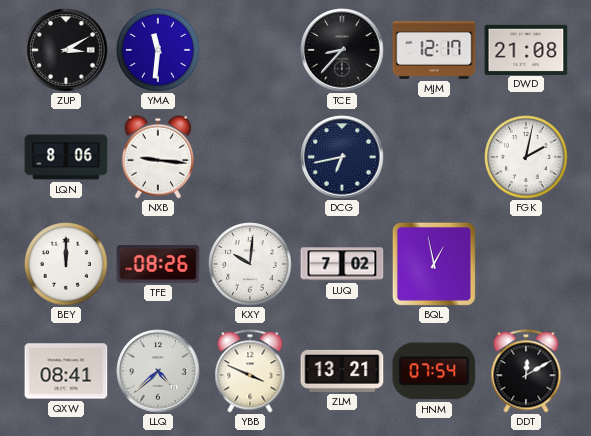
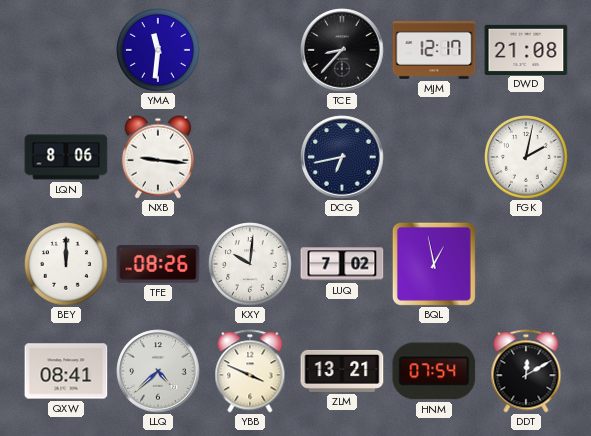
ZUP: 3:10 -> none (66, 50)
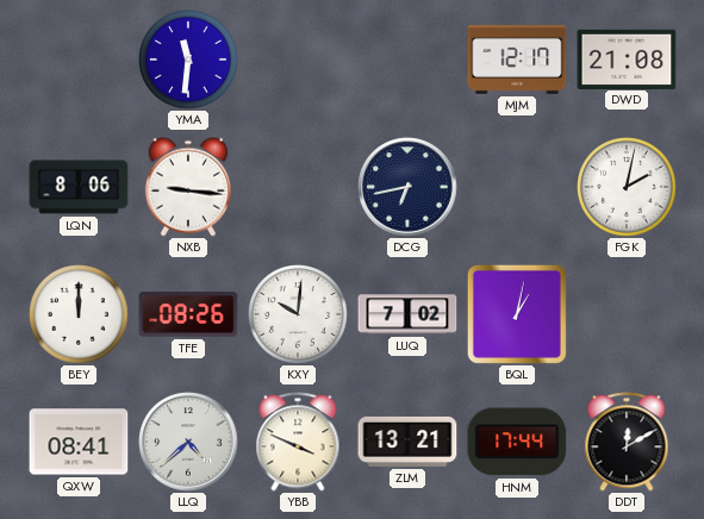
TCE: 8:37 -> none (342, 50)
BQL: 12:58 -> 1:02 (517, 314)
HNM: 07:54 -> 17:44 (517, 442)
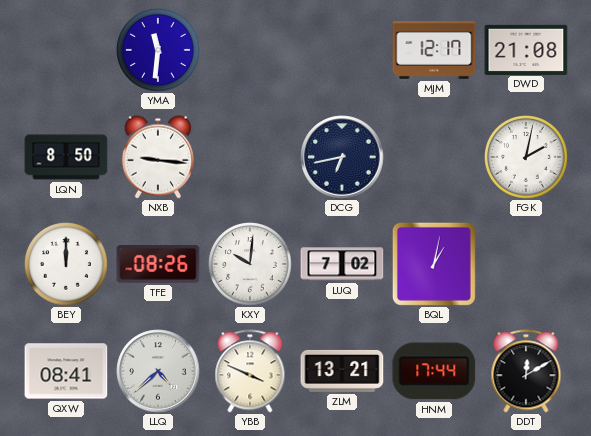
LQN: 8:06 -> 8:50 (66, 157)
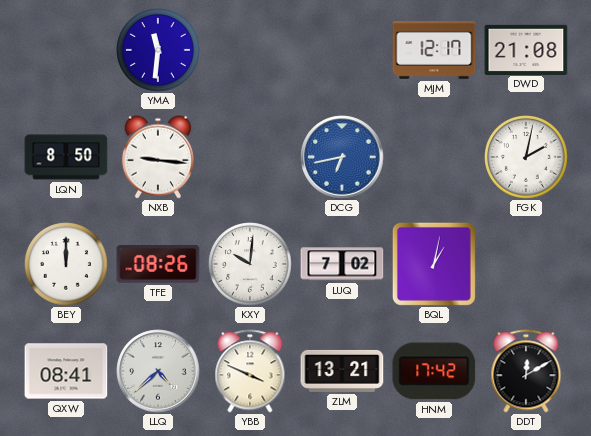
DCG dial: navy -> blue (342, 157)
HNM: 17:44 -> 17:42 (434, 371)
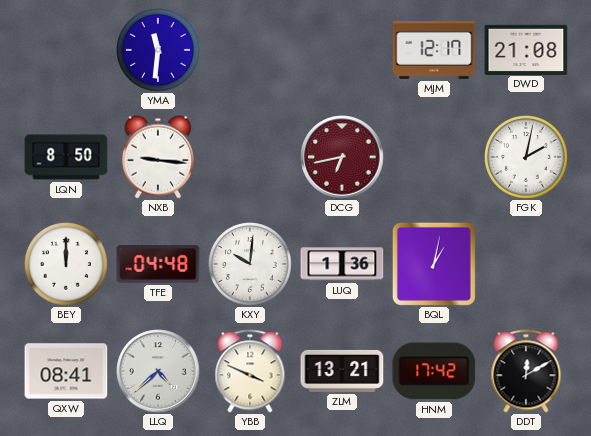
DCG dial: blue -> burgundy (342, 157)
TFE: 08:26 -> 04:48 (158, 264)
LUQ: 7:02 -> 1:36 (342, 264)
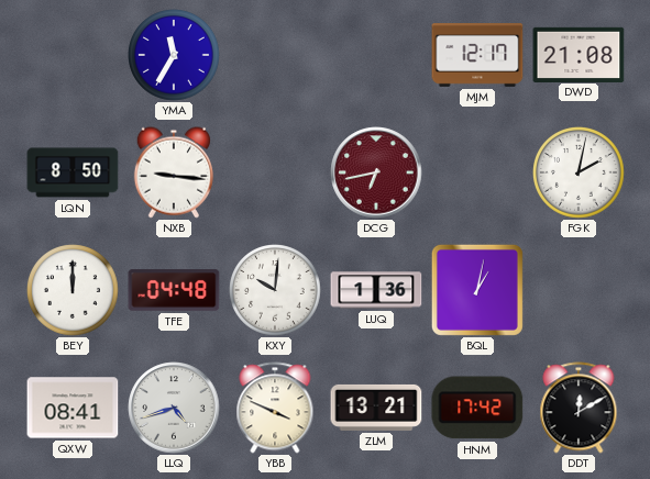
YMA: 11:31 -> 11:35 (174, 55)
LLQ: 4:38 -> 4:42 (174, 408)
